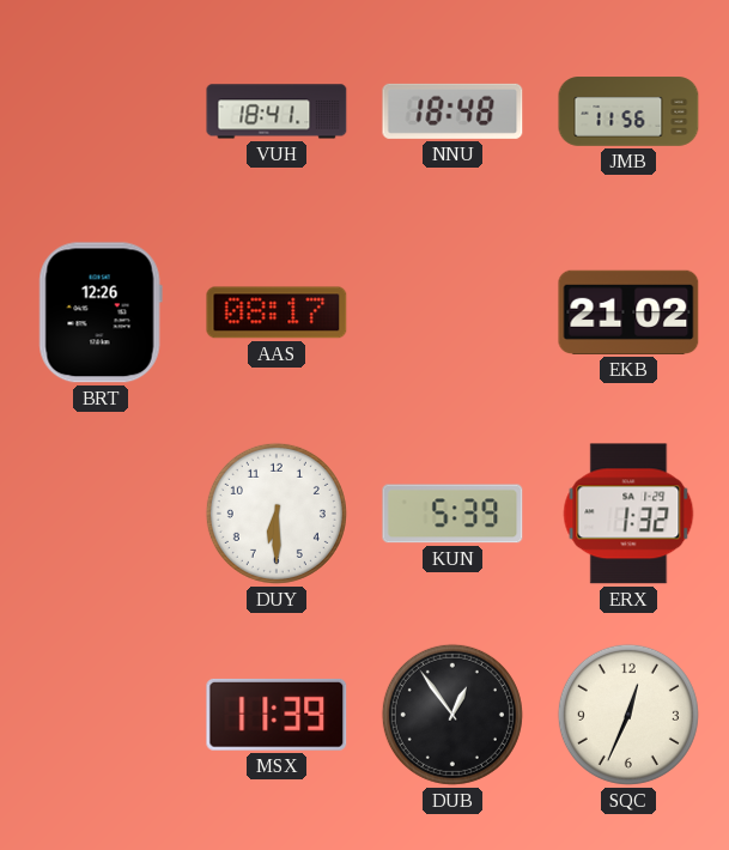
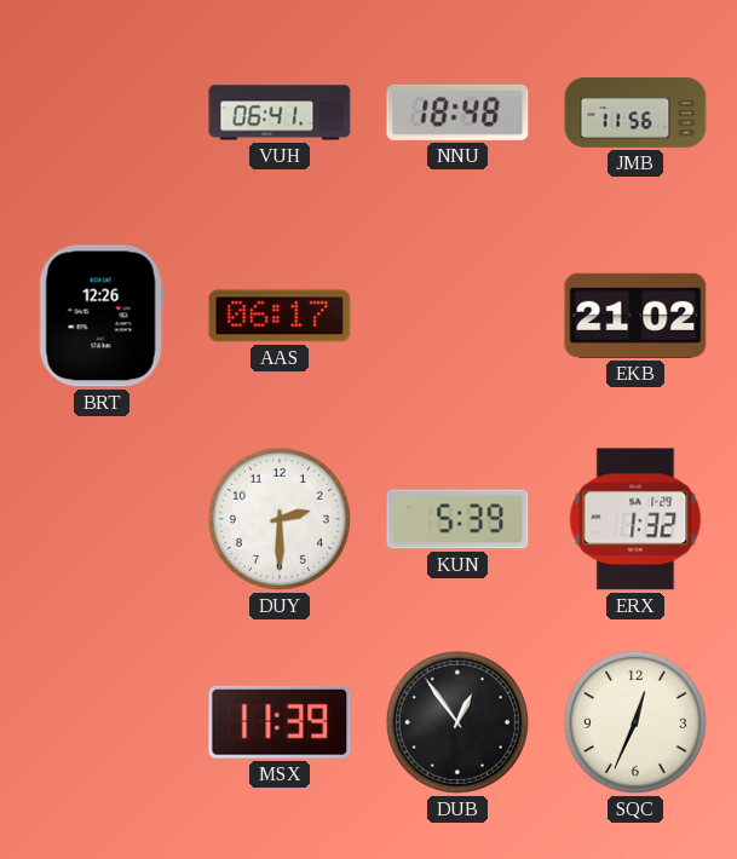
VUH: 18:41 -> 06:41 (280, 113)
AAS: 08:17 -> 06:17 (280, 316)
DUY: 6:30 -> 2:30 (280, 519)
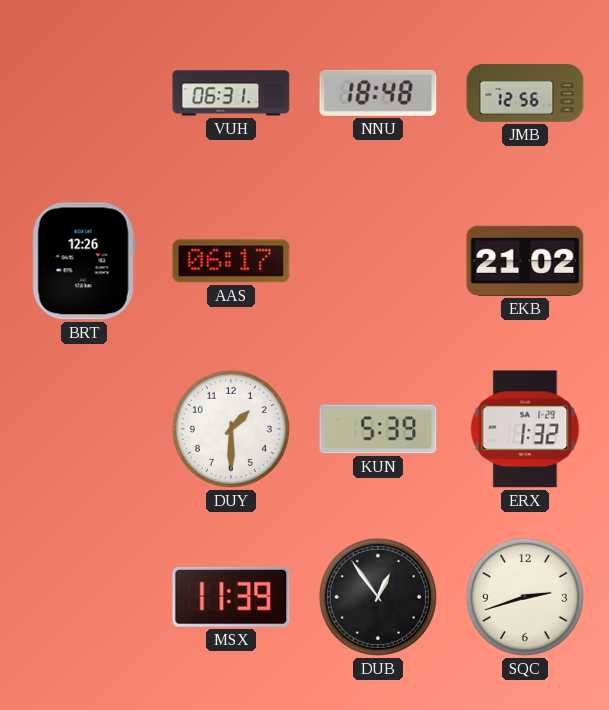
VUH: 06:41 -> 06:31 (231, 93)
JMB: 11:56 -> 12:56 (525, 93)
DUY: 2:30 -> 1:30 (231, 429)
SQC: 12:34 -> 2:42 (525, 597)
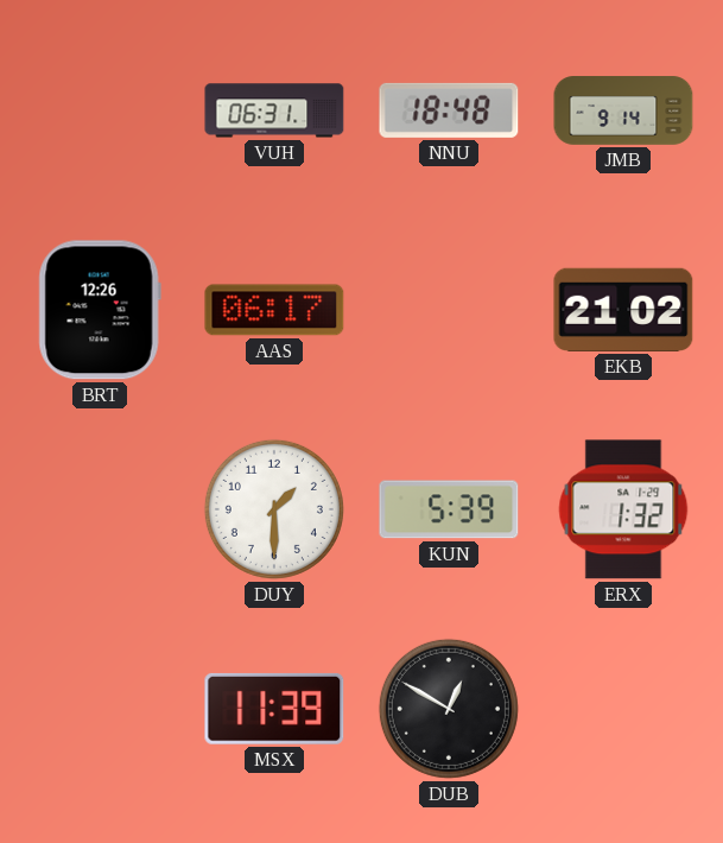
JMB: 12:56 -> 9:14 (623, 110)
DUB: 12:54 -> 12:50 (449, 709)
SQC: 2:42 -> none (525, 597)
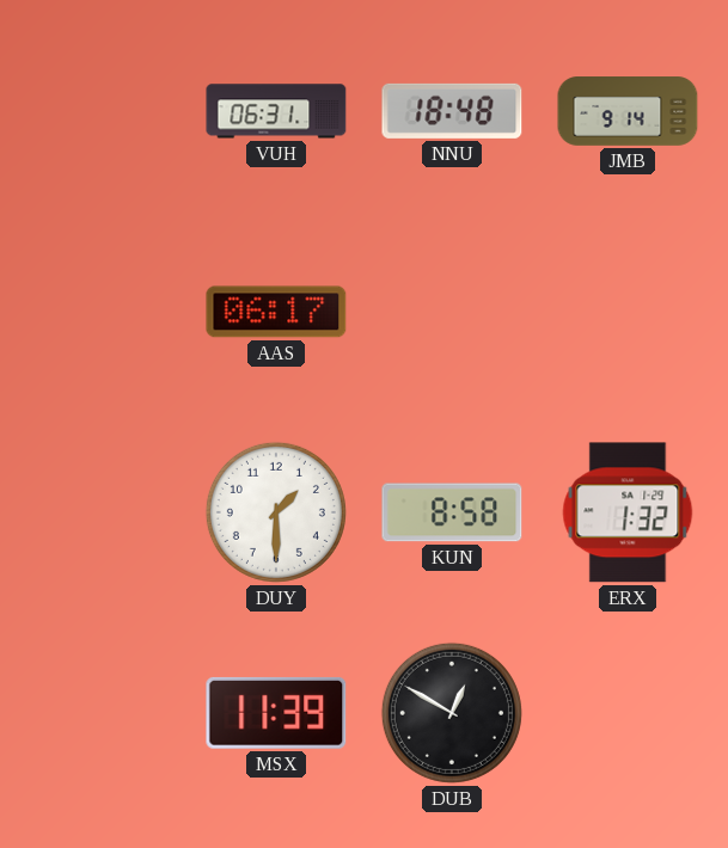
BRT: 12:26 -> none (100, 310)
EKB: 21:02 -> none (623, 310)
KUN: 5:39 -> 8:58 (452, 512)
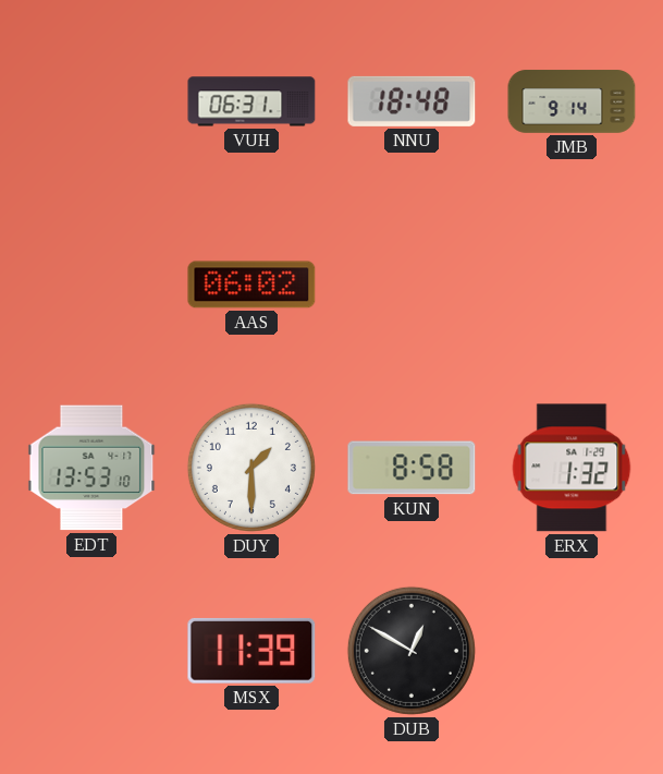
AAS: 06:17 -> 06:02 (251, 285)
EDT: none -> 13:53 (91, 468)
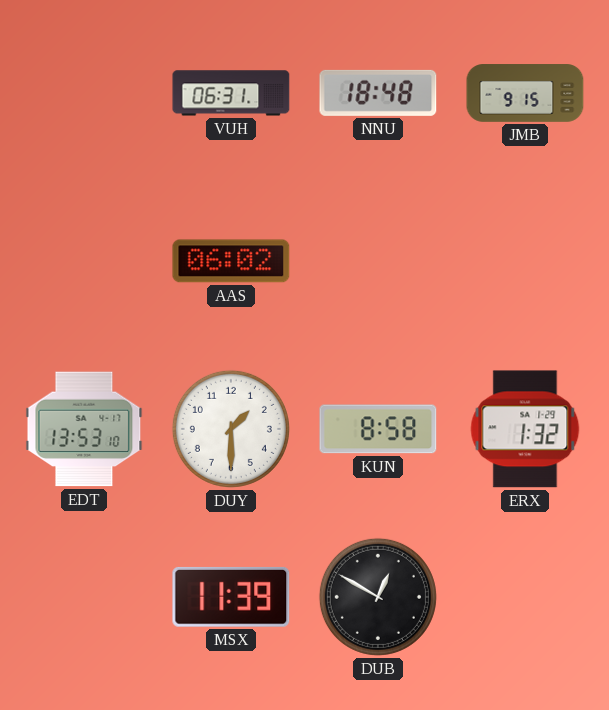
JMB: 9:14 -> 9:15 (525, 93)
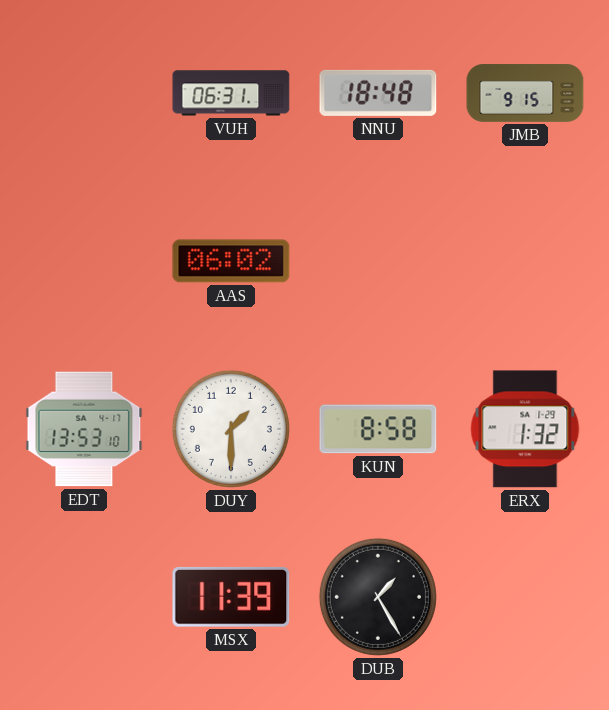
DUB: 12:50 -> 1:25 (378, 597)
